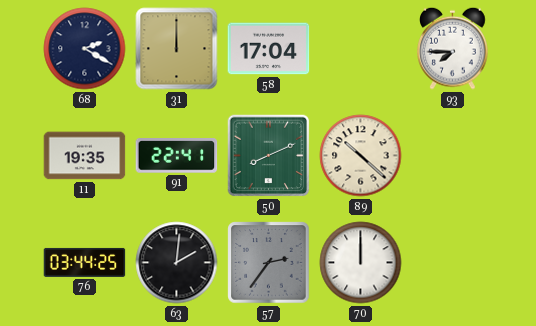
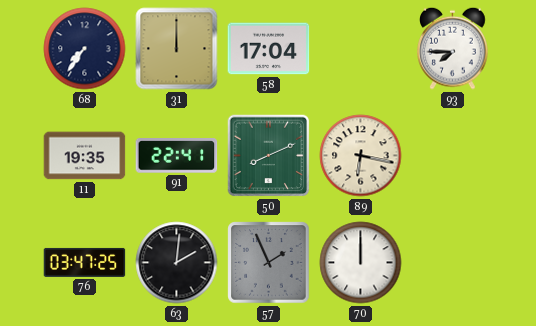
68: 2:20 -> 7:36 (85, 49)
89: 10:22 -> 6:17 (361, 156)
76: 03:44 -> 03:47 (85, 262)
57: 2:36 -> 1:56 (269, 263)
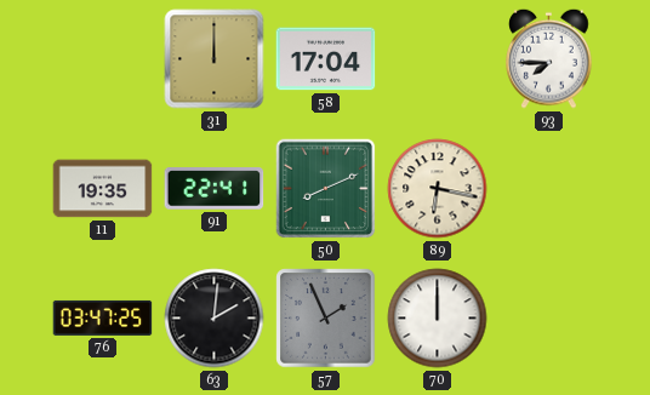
68: 7:36 -> none (85, 49)
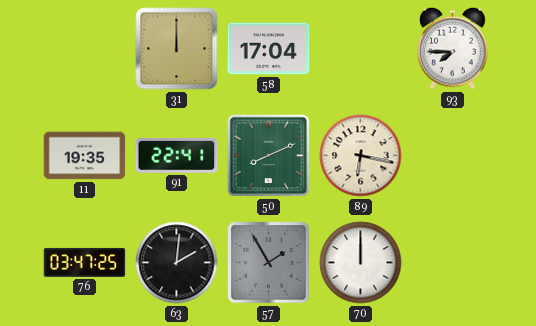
57: 1:56 -> 1:55 (269, 263)
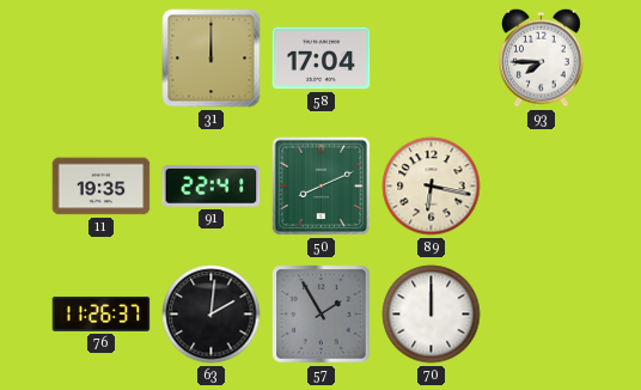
76: 03:47 -> 11:26 (102, 313)
